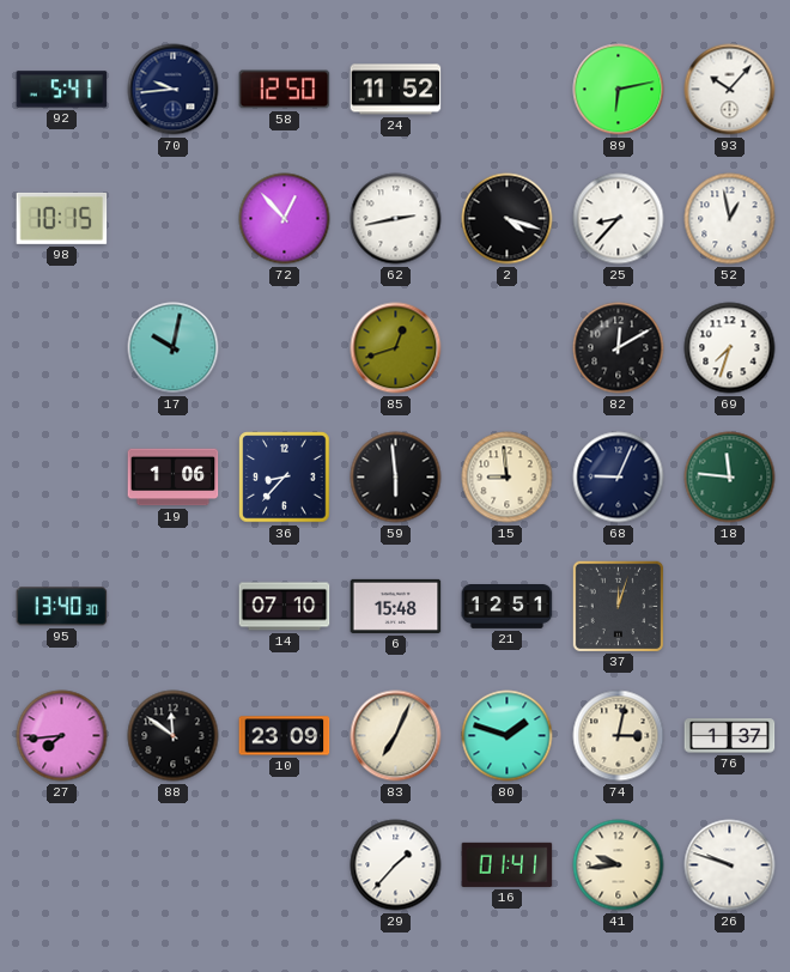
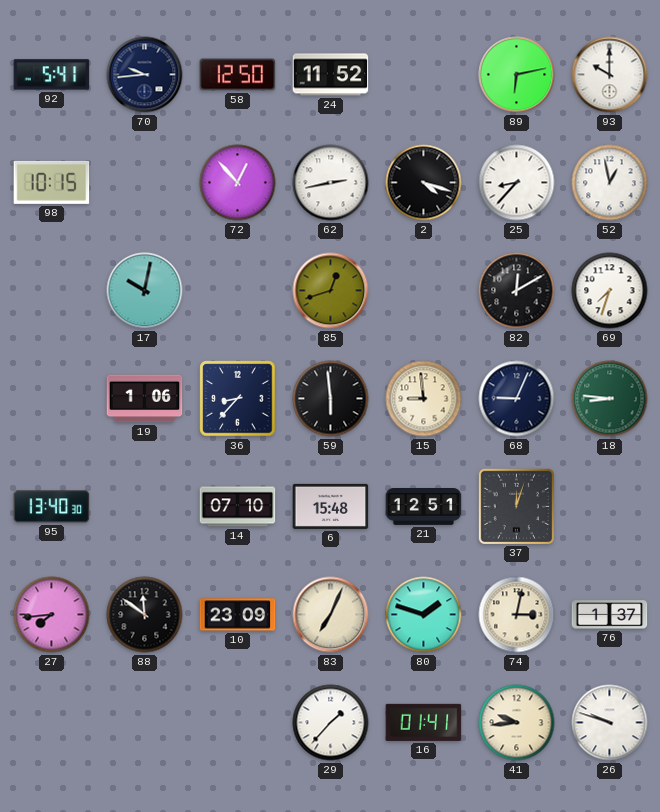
93: 10:07 -> 10:00 (610, 75)
18: 11:46 -> 8:46 (610, 399)
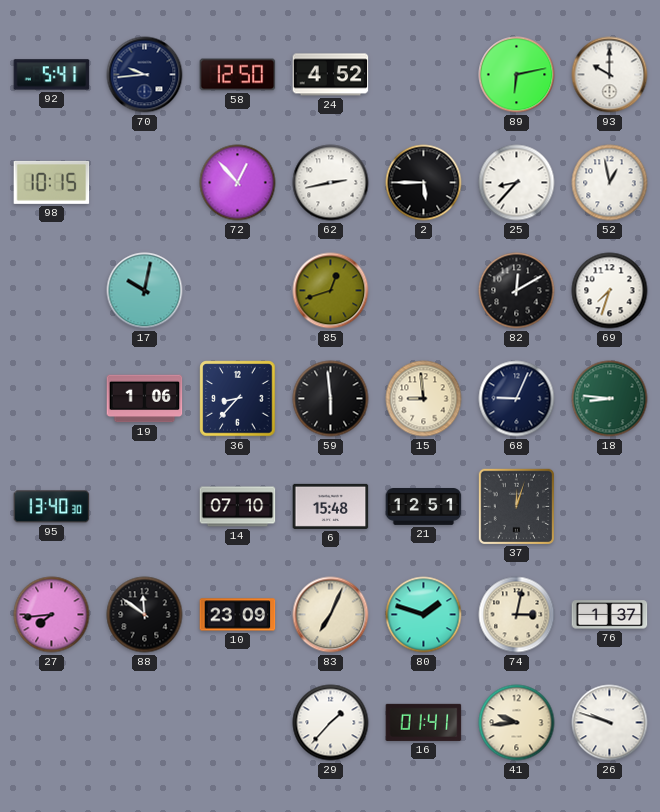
24: 11:52 -> 4:52 (331, 75)
2: 4:18 -> 5:45 (424, 183)
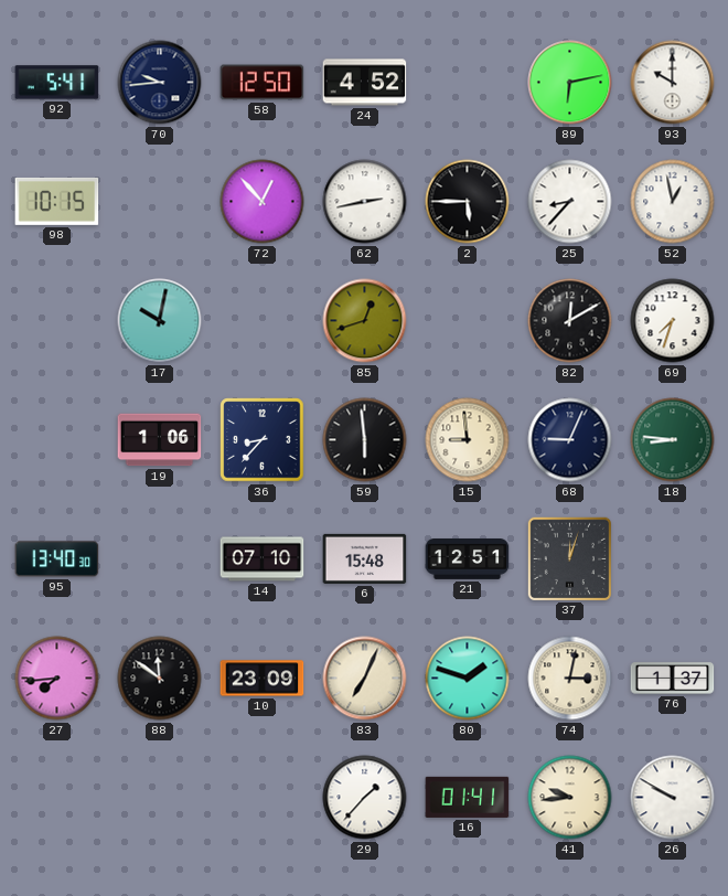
26: 9:48 -> 9:50 (673, 798)
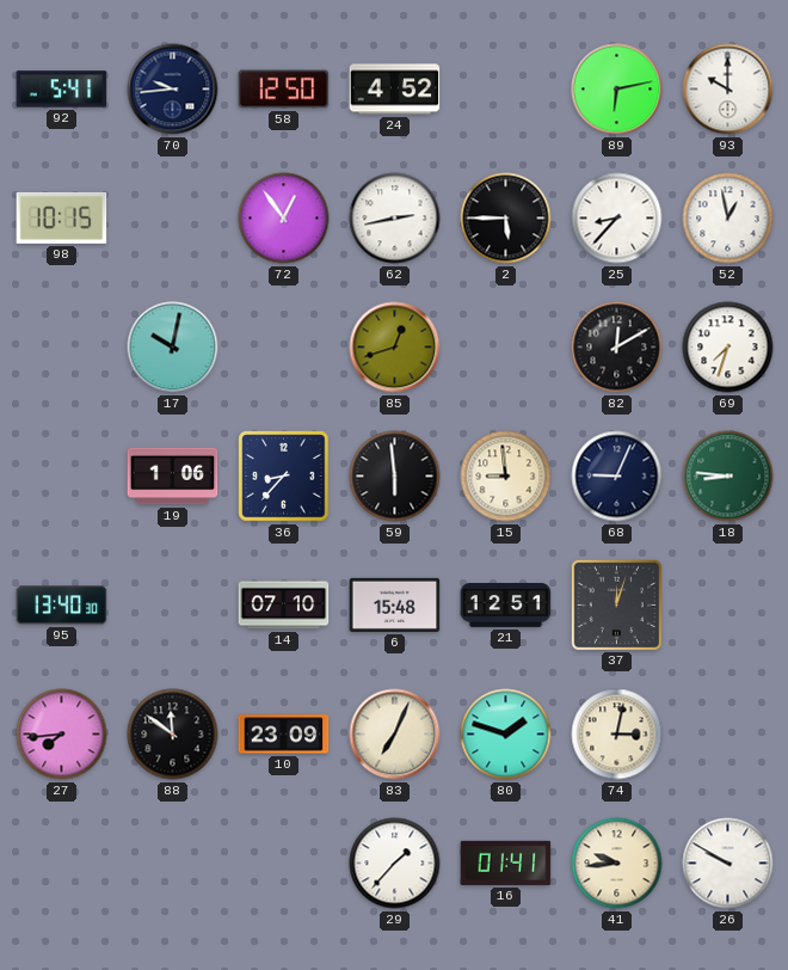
72: 12:53 -> 12:54 (284, 219)
76: 1:37 -> none (673, 679)
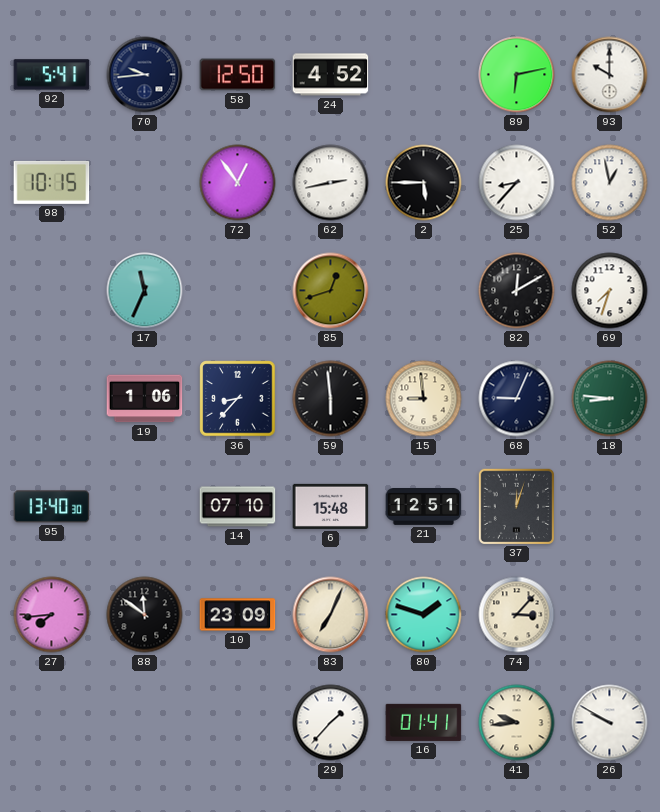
17: 10:02 -> 11:34 (145, 291)
74: 3:02 -> 3:07 (517, 615)
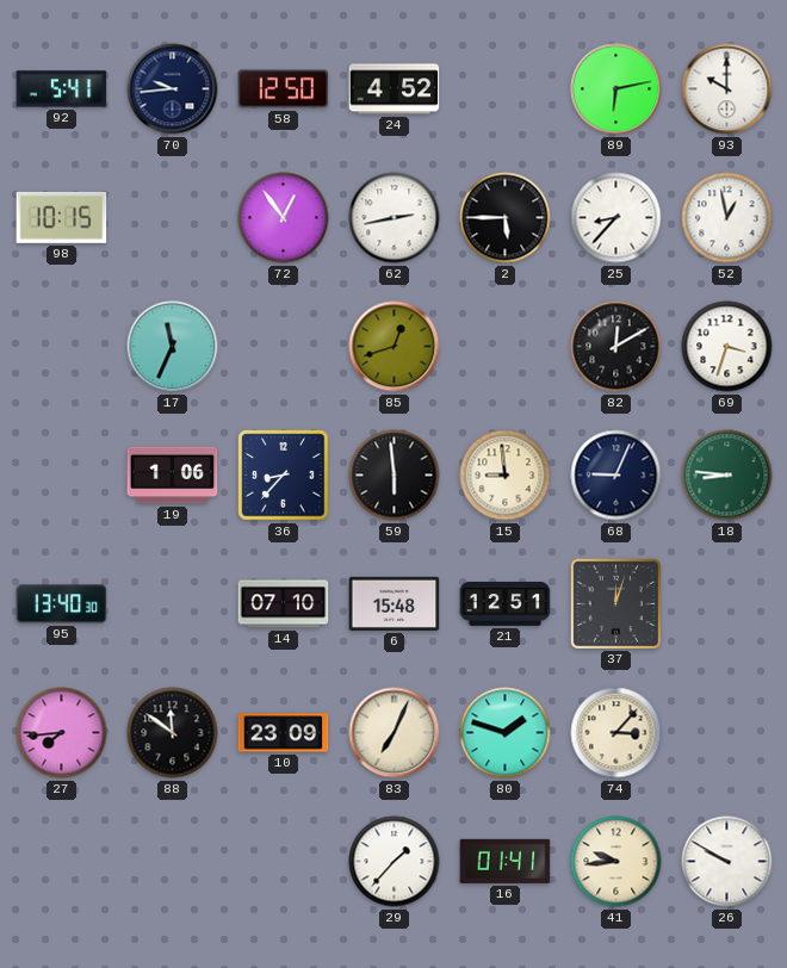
69: 7:33 -> 3:33 (727, 347)
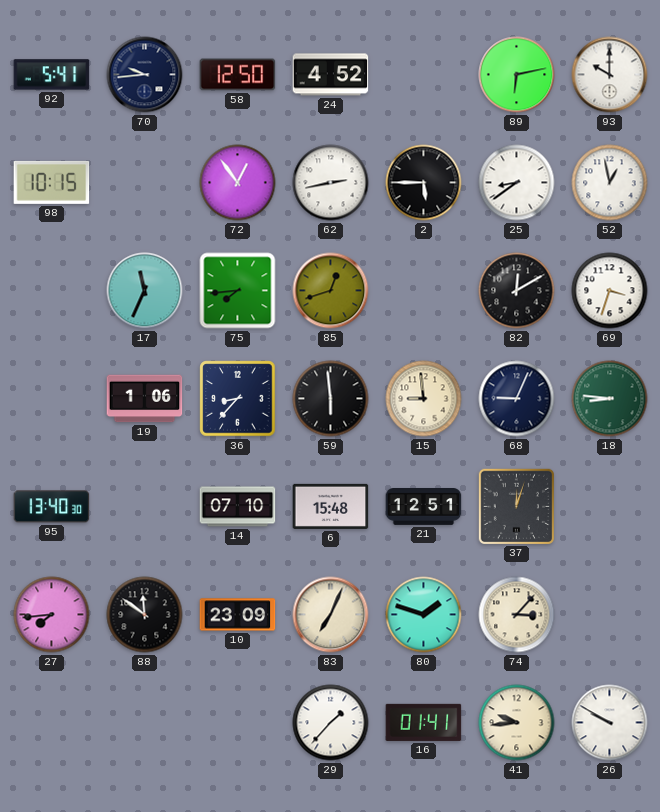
25: 8:37 -> 8:39 (517, 183)
75: none -> 7:44 (238, 291)
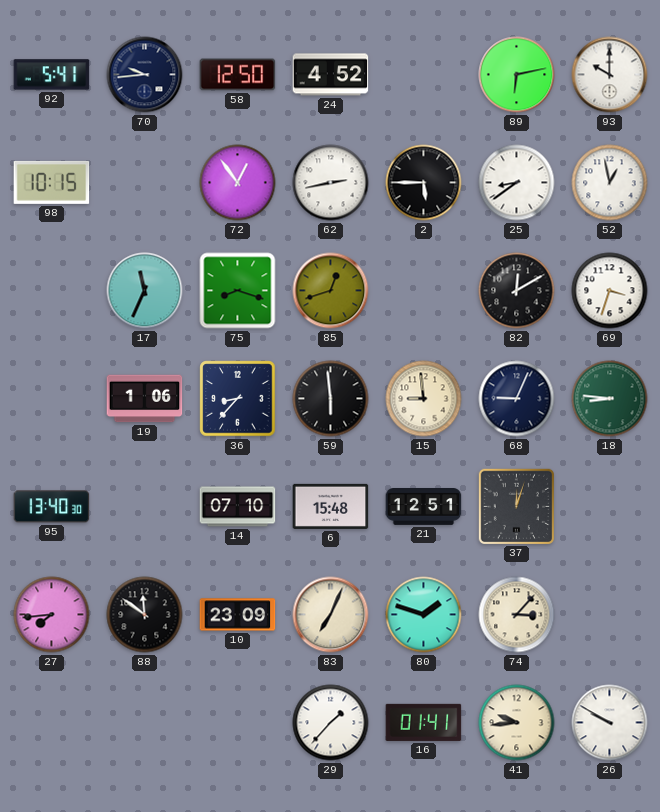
75: 7:44 -> 8:18 (238, 291)
